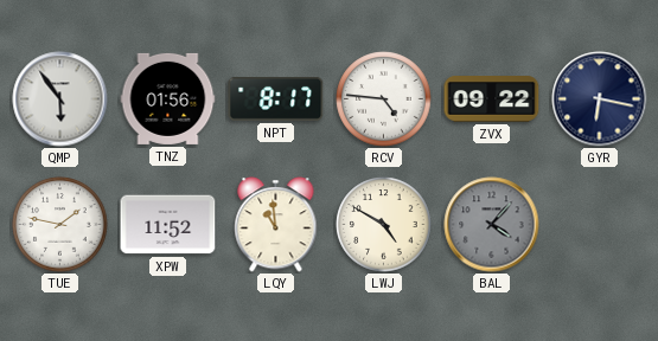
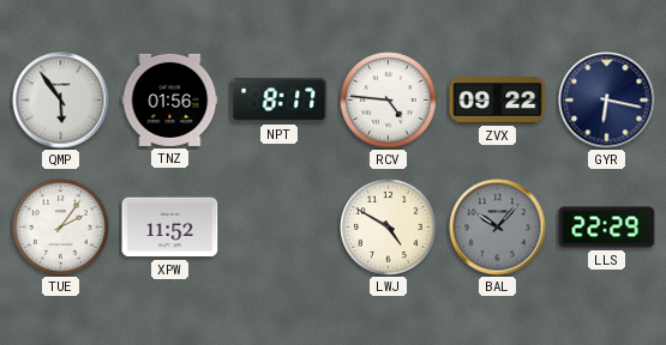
TUE: 1:47 -> 2:06 (61, 228)
LQY: 10:59 -> none (276, 225)
BAL: 4:07 -> 10:07 (498, 228)
LLS: none -> 22:29 (607, 228)
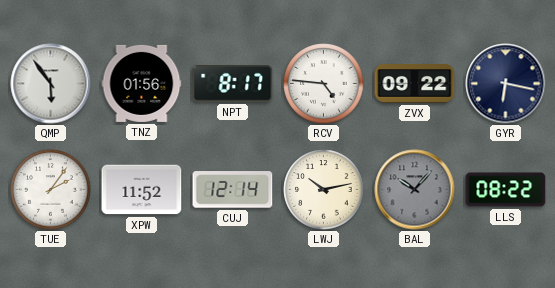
CUJ: none -> 12:14 (233, 190)
LWJ: 4:50 -> 10:13 (324, 190)
LLS: 22:29 -> 08:22 (506, 190)
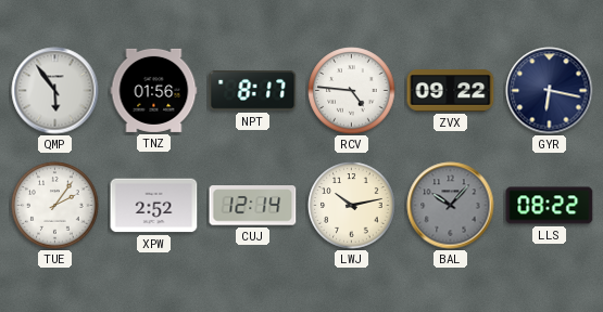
XPW: 11:52 -> 2:52 (154, 206)
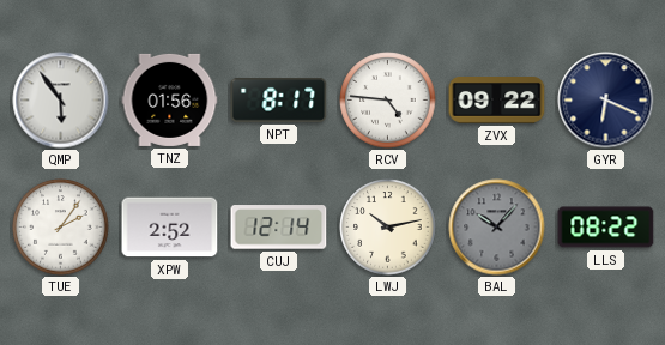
GYR: 6:17 -> 6:19 (606, 101)
